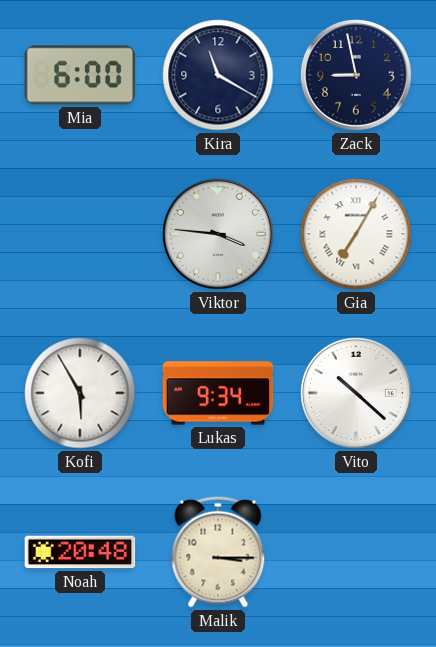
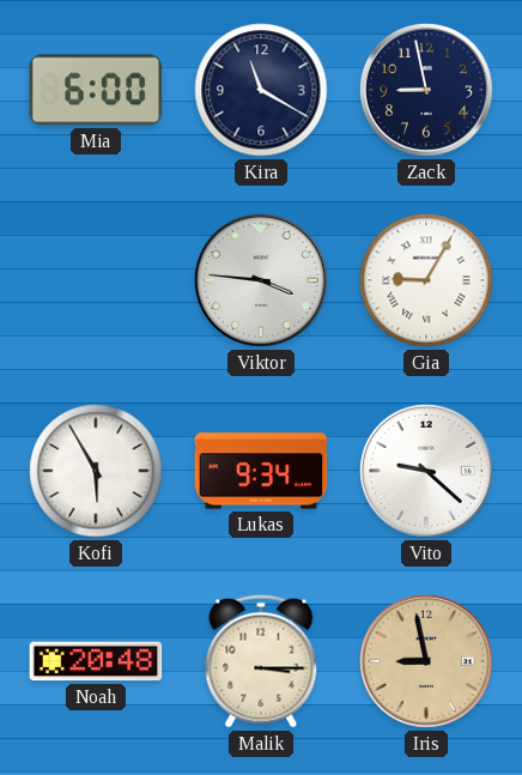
Gia: 7:05 -> 9:05 (426, 280)
Vito: 10:22 -> 9:22 (426, 471)
Iris: none -> 8:58 (426, 661)
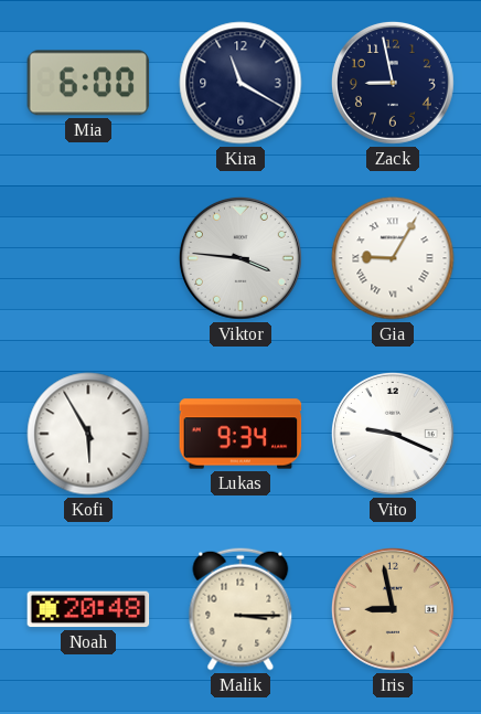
Vito: 9:22 -> 9:19 (393, 434)
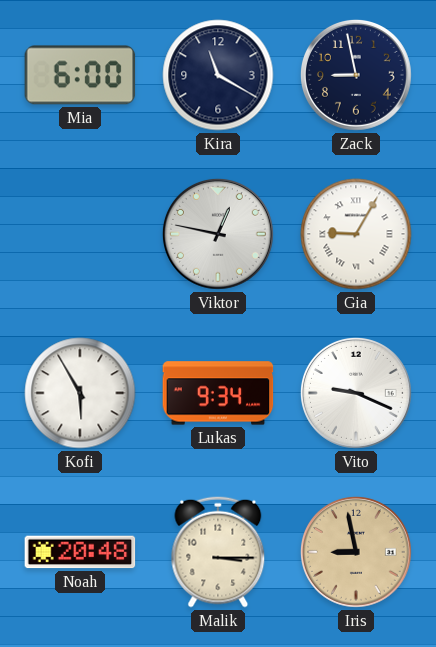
Viktor: 3:46 -> 12:47 (218, 234)
